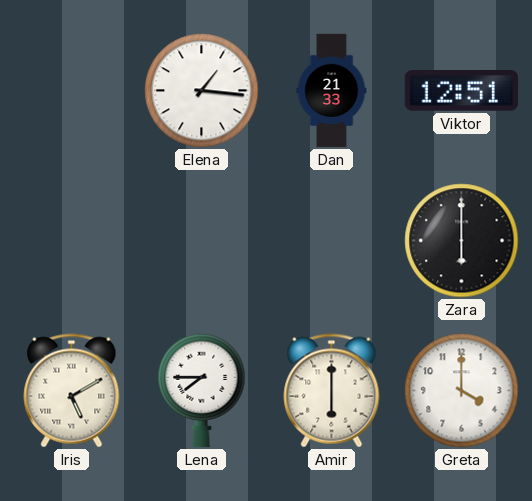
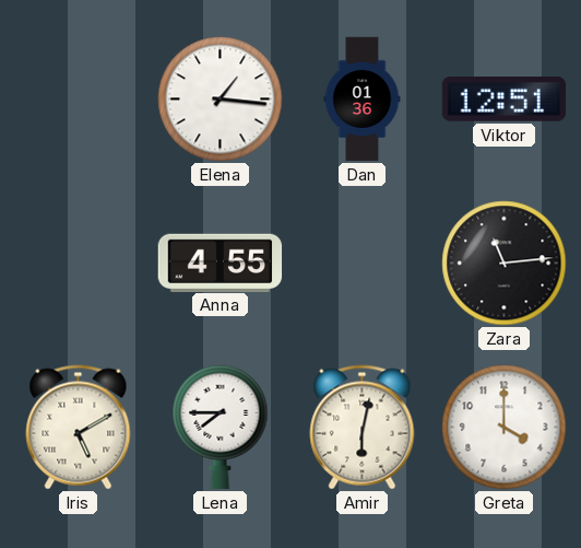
Dan: 21:33 -> 01:36 (363, 100)
Anna: none -> 4:55 (221, 263)
Zara: 6:00 -> 11:14 (505, 264)
Amir: 6:00 -> 6:02 (363, 428)
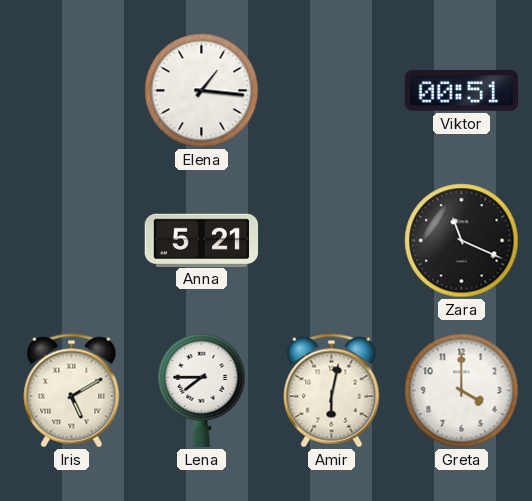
Dan: 01:36 -> none (363, 100)
Viktor: 12:51 -> 00:51 (461, 91)
Anna: 4:55 -> 5:21 (202, 240)
Zara: 11:14 -> 11:19 (462, 241)
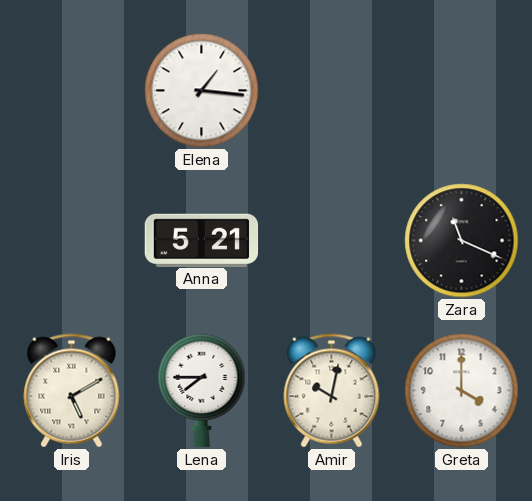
Viktor: 00:51 -> none (461, 91)
Amir: 6:02 -> 10:02 (332, 391)
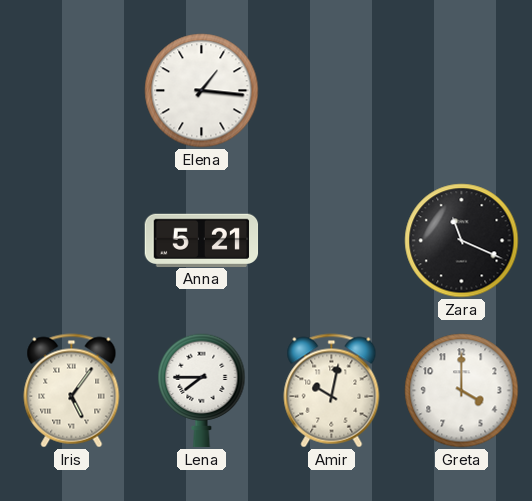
Iris: 5:10 -> 5:06 (72, 391)
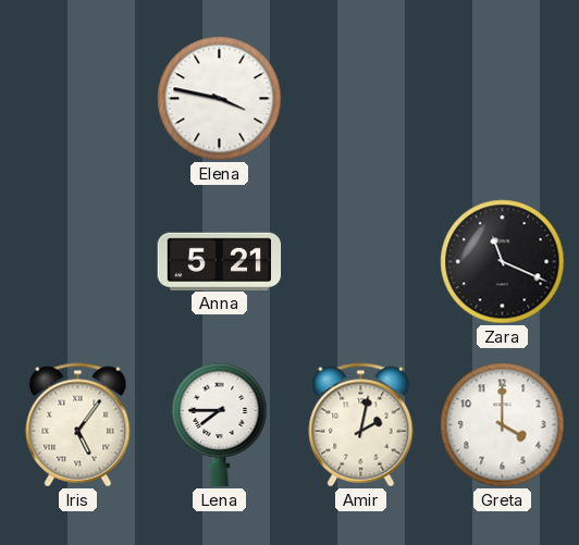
Elena: 1:16 -> 3:47 (220, 99)
Amir: 10:02 -> 2:02 (361, 425)
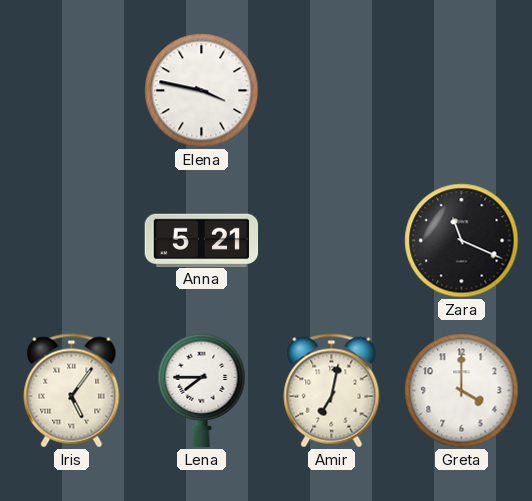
Amir: 2:02 -> 7:02 (332, 391)
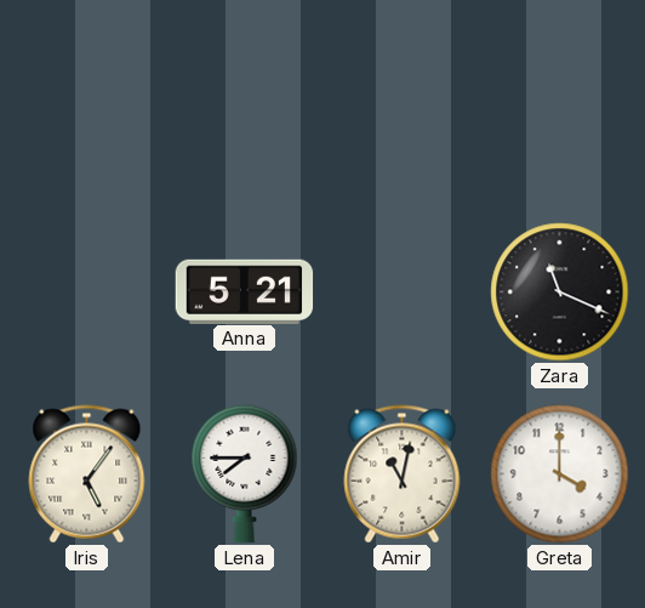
Elena: 3:47 -> none (202, 91)
Amir: 7:02 -> 11:02 (403, 475)
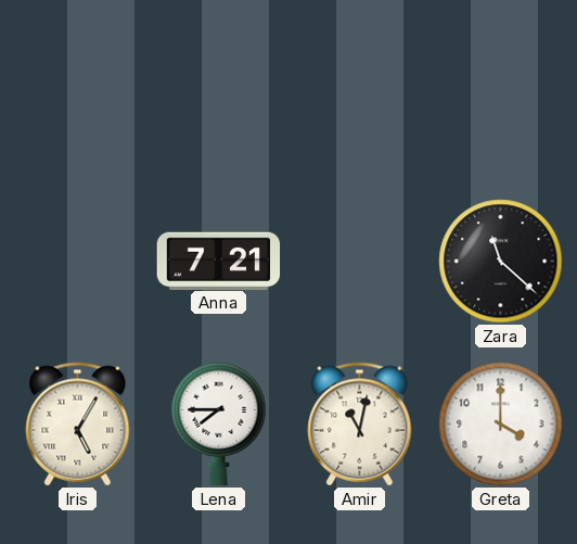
Anna: 5:21 -> 7:21 (219, 261)
Zara: 11:19 -> 11:22 (501, 262)
Iris: 5:06 -> 5:05 (78, 425)
